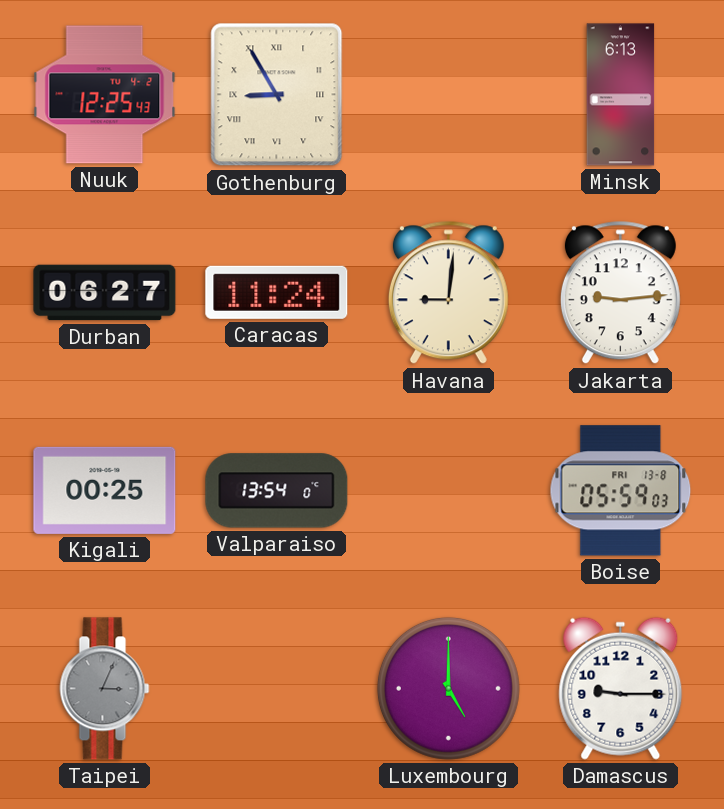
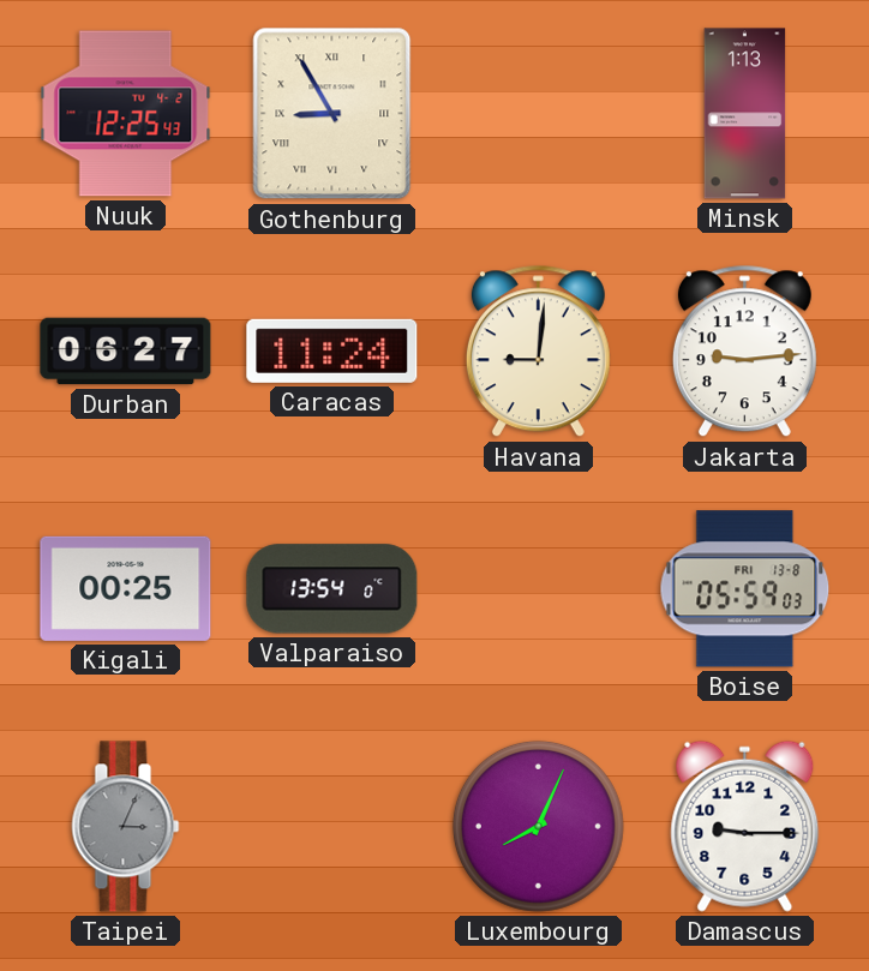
Minsk: 6:13 -> 1:13 (745, 114)
Luxembourg: 5:00 -> 8:04 (538, 826)
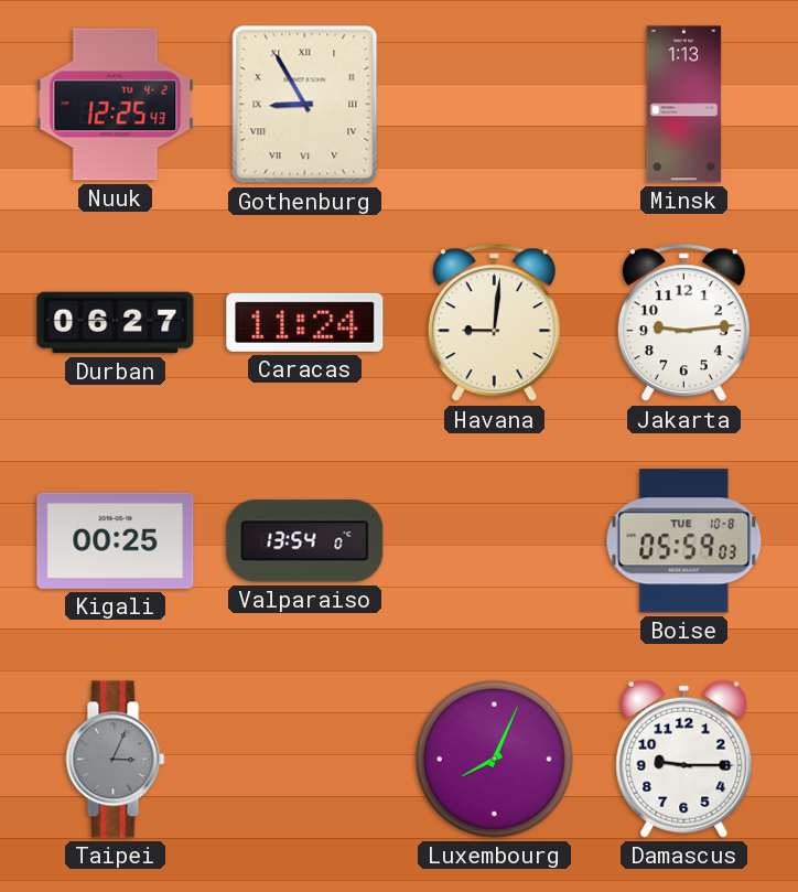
Boise date: FRI 13-8 -> TUE 10-8 (684, 541)
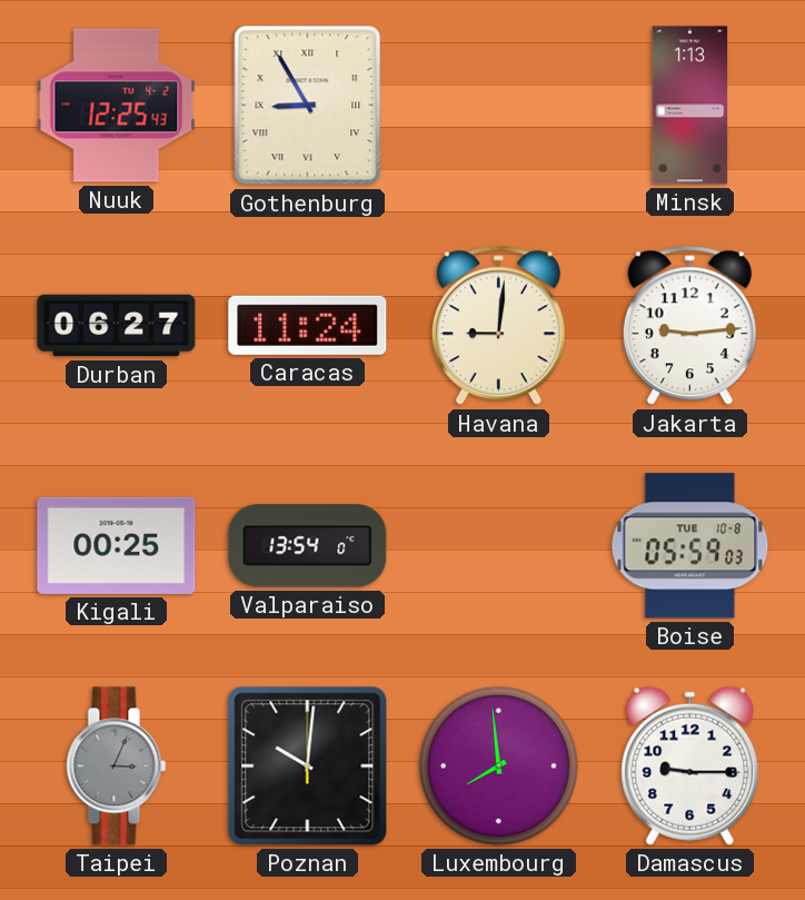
Poznan: none -> 10:01 (308, 767)
Luxembourg: 8:04 -> 7:59 (498, 765)
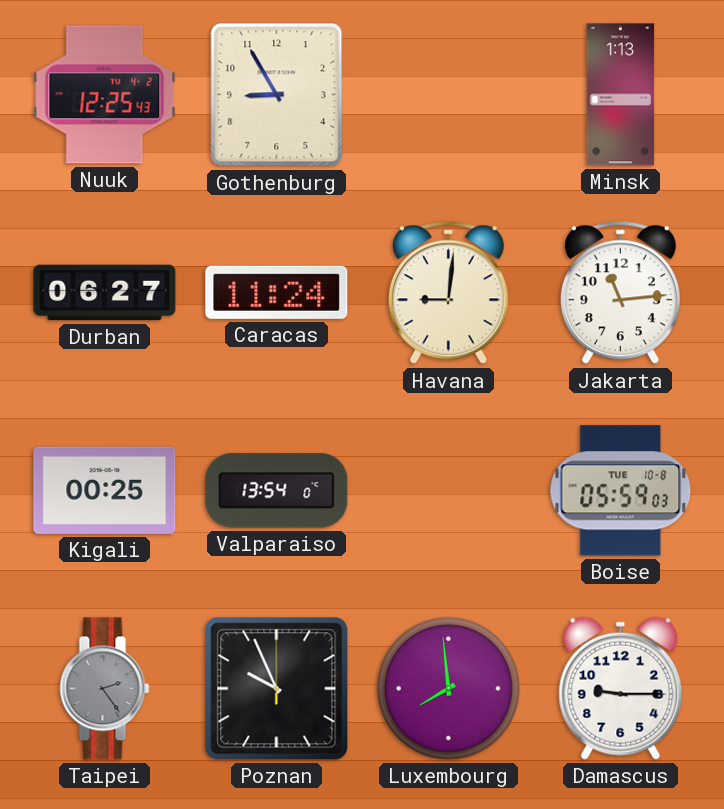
Gothenburg numerals: Roman -> Arabic (277, 95)
Jakarta: 9:14 -> 11:14 (620, 293)
Taipei: 3:04 -> 2:24 (105, 689)
Poznan: 10:01 -> 9:56 (277, 689)
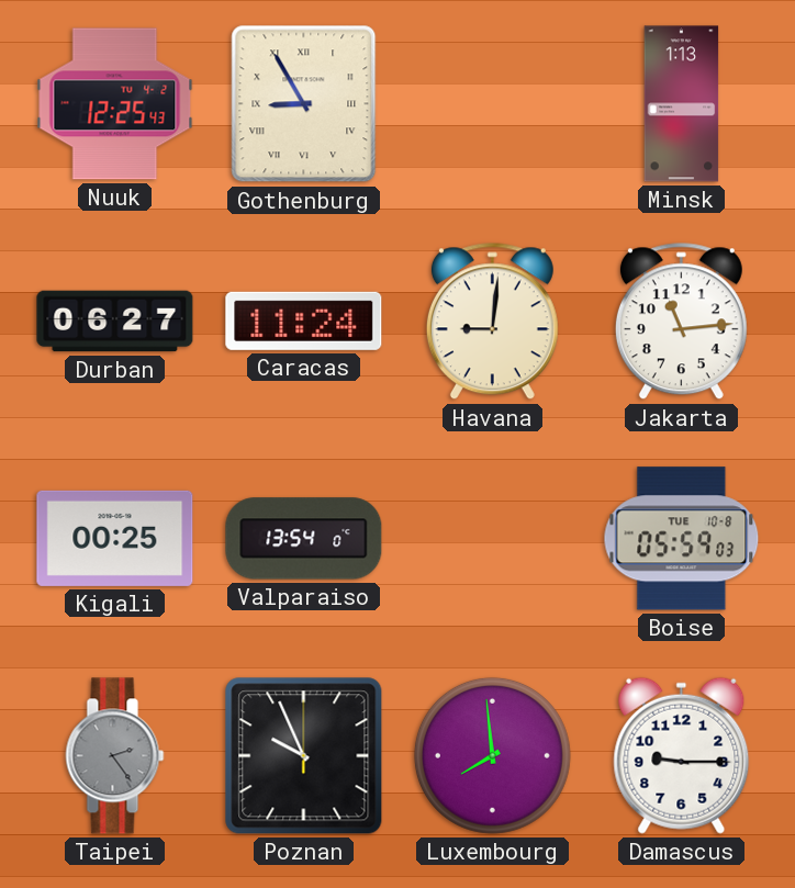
Gothenburg numerals: Arabic -> Roman (304, 104)
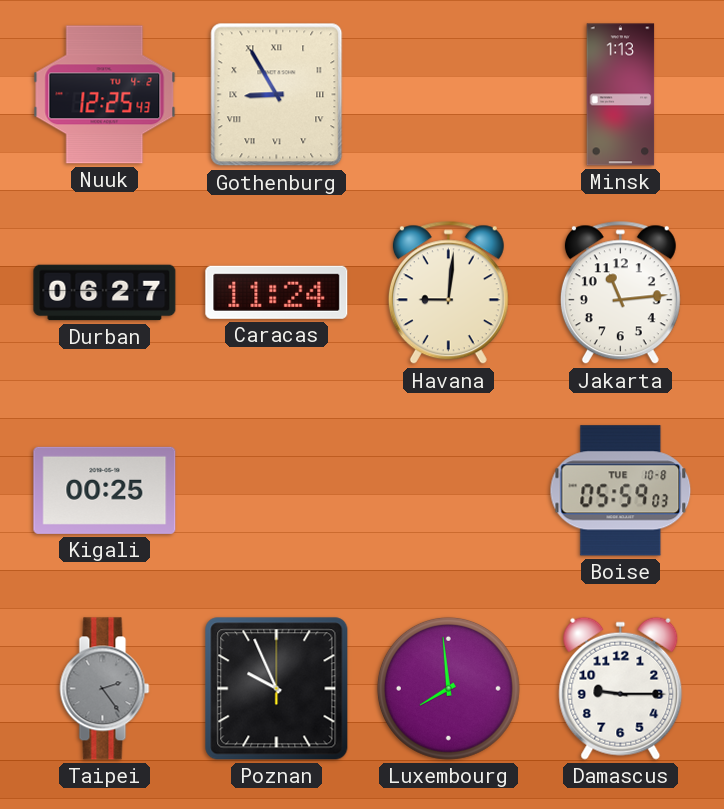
Valparaiso: 13:54 -> none (304, 539)
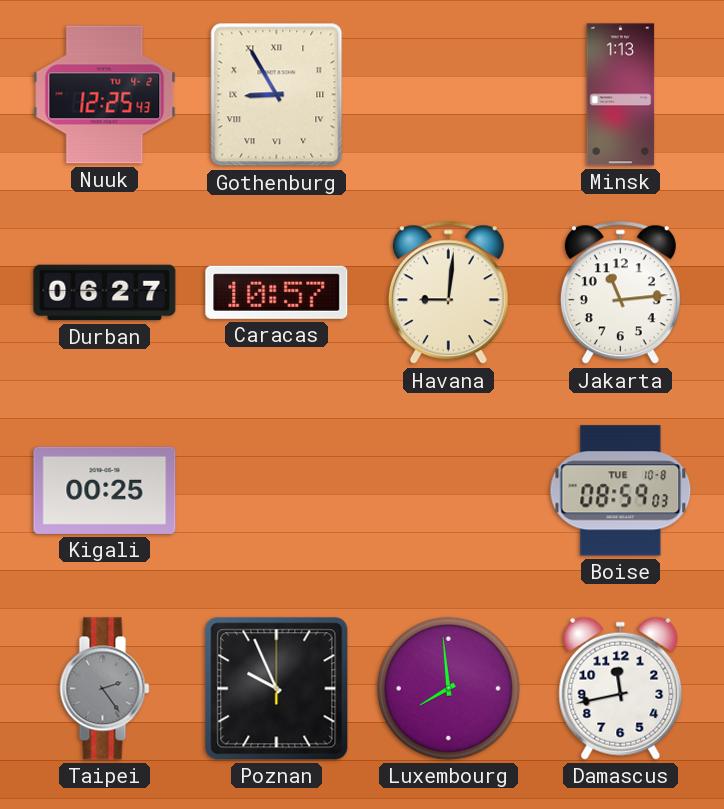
Caracas: 11:24 -> 10:57 (277, 292)
Boise: 05:59 -> 08:59 (621, 491)
Damascus: 9:15 -> 11:43 (621, 688)
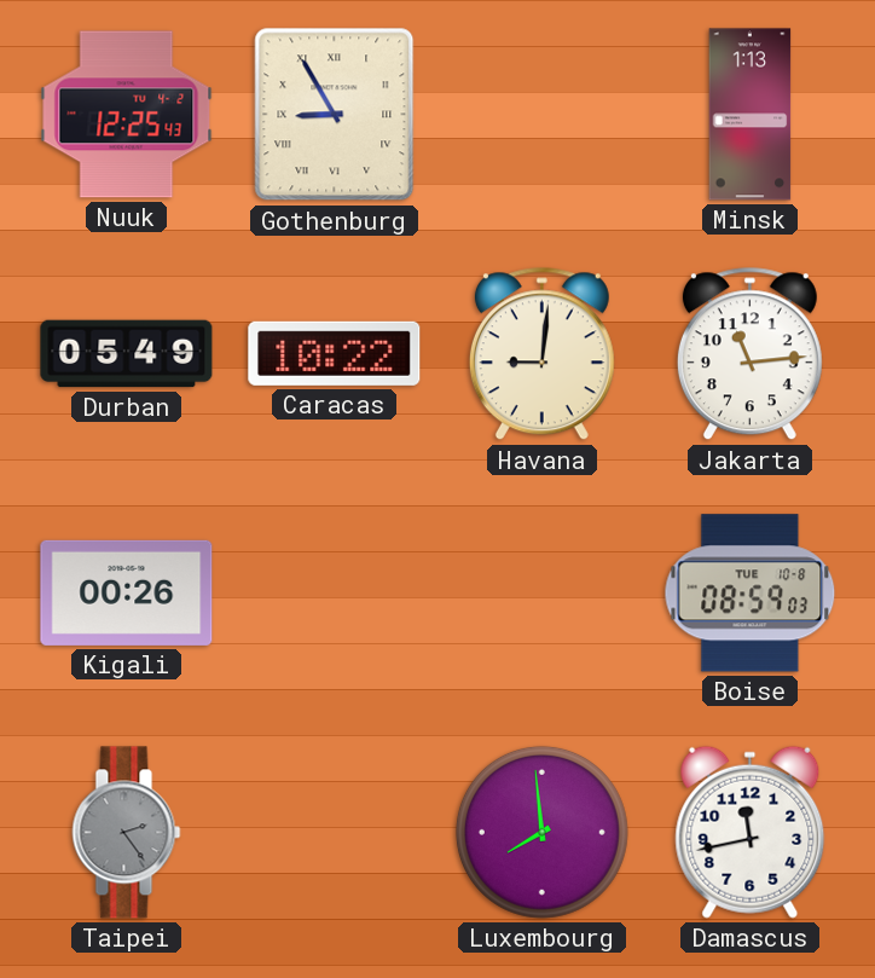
Durban: 06:27 -> 05:49 (127, 354)
Caracas: 10:57 -> 10:22 (335, 353)
Kigali: 00:25 -> 00:26 (127, 592)
Poznan: 9:56 -> none (277, 689)
